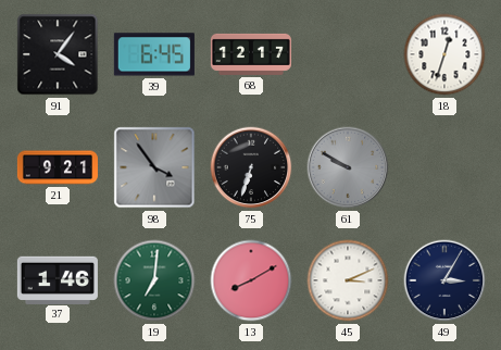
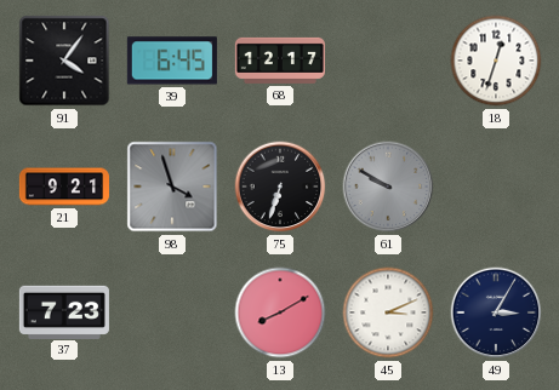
98: 3:54 -> 3:57 (172, 187)
37: 1:46 -> 7:23 (64, 311)
19: 7:01 -> none (154, 280)
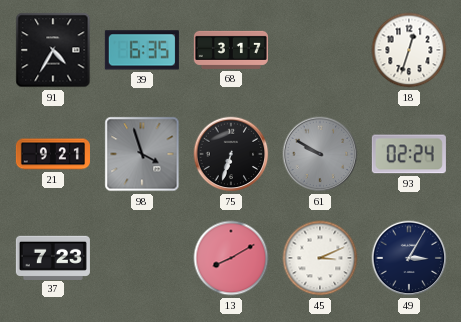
91: 4:06 -> 4:35 (53, 50)
39: 6:45 -> 6:35 (142, 50)
68: 12:17 -> 3:17 (231, 50)
93: none -> 02:24 (409, 154)
